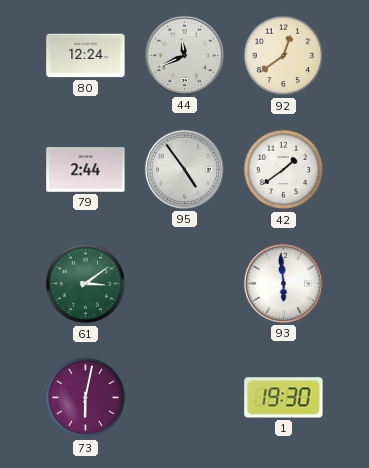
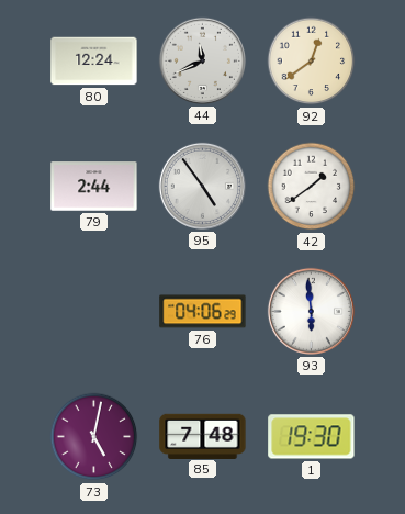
61: 3:09 -> none (86, 284)
76: none -> 04:06 (203, 312)
73: 6:02 -> 5:02 (94, 437)
85: none -> 7:48 (203, 436)
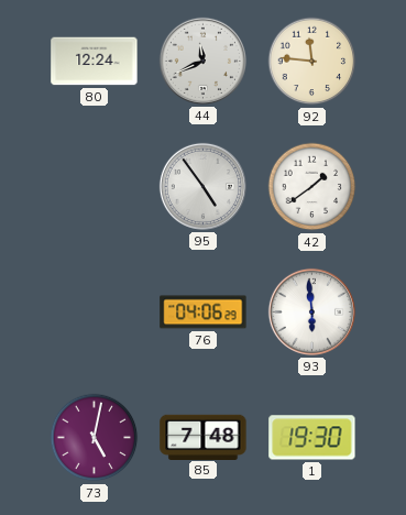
92: 12:39 -> 11:46 (312, 62)
79: 2:44 -> none (94, 187)
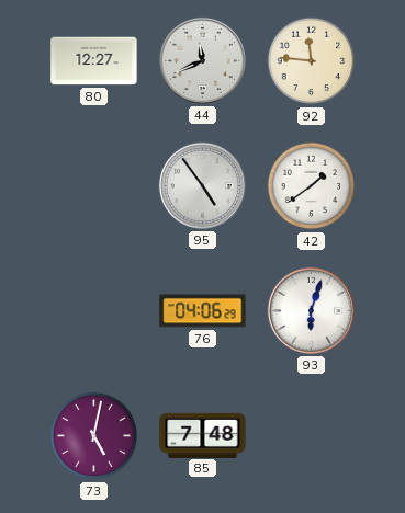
80: 12:24 -> 12:27 (94, 61)
93: 5:59 -> 6:03 (311, 310)
1: 19:30 -> none (312, 438)
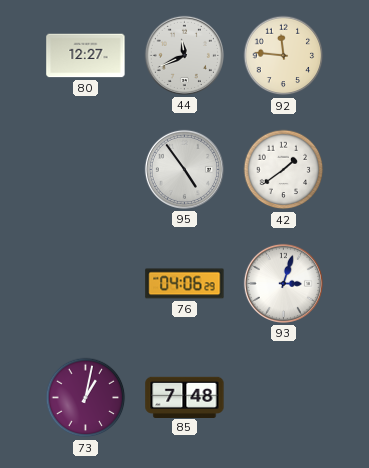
93: 6:03 -> 3:03 (283, 283)
73: 5:02 -> 1:02 (86, 398)
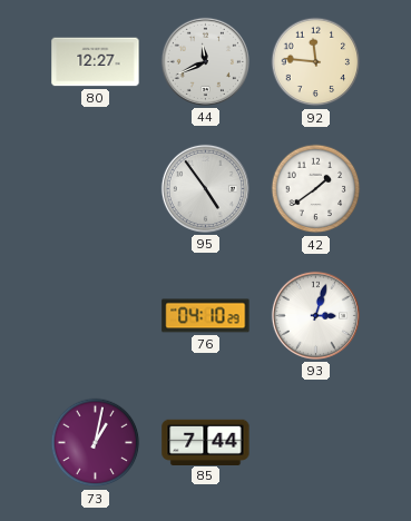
76: 04:06 -> 04:10 (206, 316)
85: 7:48 -> 7:44 (206, 442)
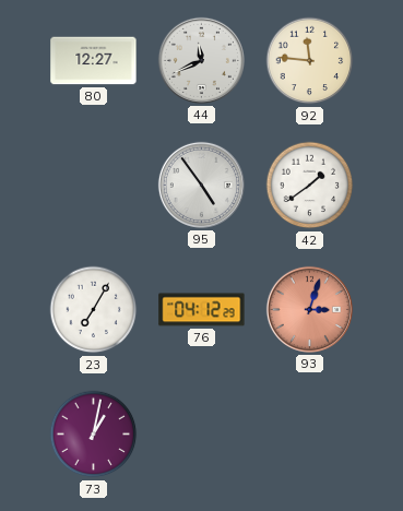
23: none -> 7:05 (94, 310)
76: 04:10 -> 04:12 (202, 310)
93 dial: white -> salmon (309, 309)
85: 7:44 -> none (206, 442)
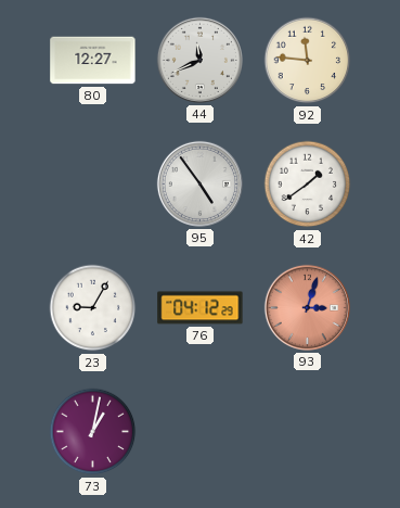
23: 7:05 -> 9:05 (93, 308)
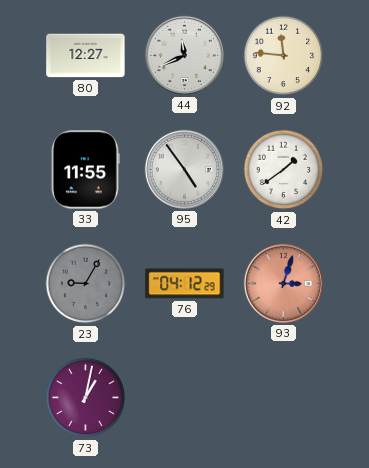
33: none -> 11:55 (86, 170)
23 dial: white -> grey (86, 284)
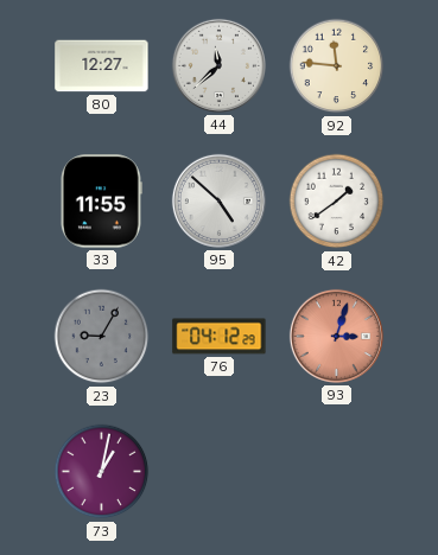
44: 11:41 -> 11:38 (218, 65)
95: 4:54 -> 4:52 (218, 200)
